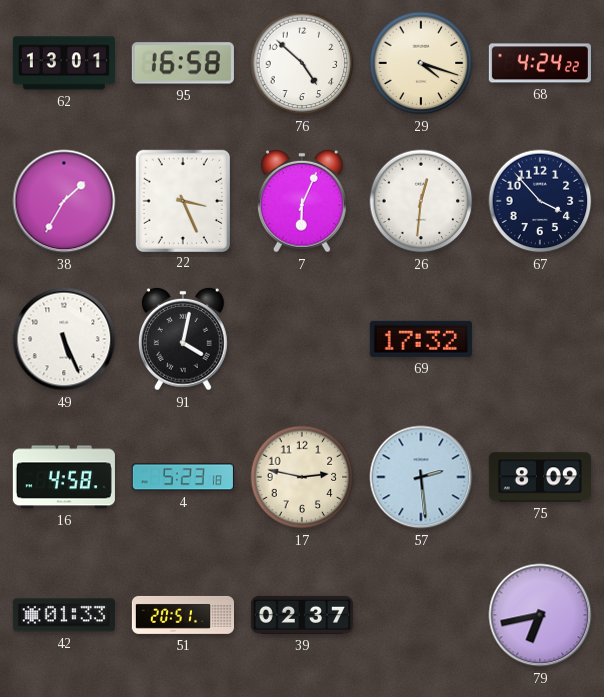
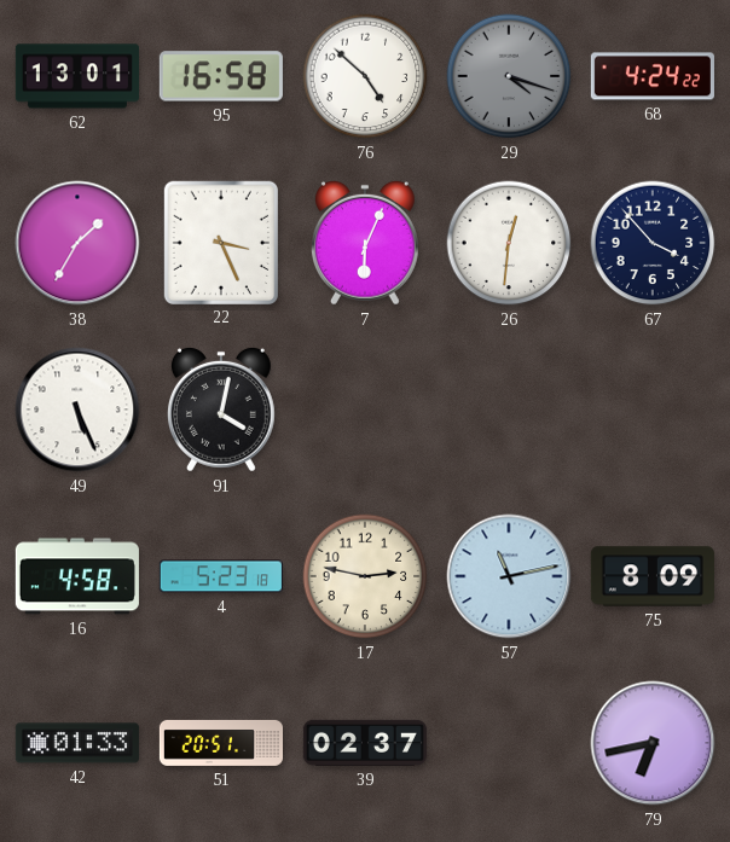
29 dial: cream -> grey (509, 76)
69: 17:32 -> none (421, 339)
57: 2:29 -> 11:13 (509, 576)
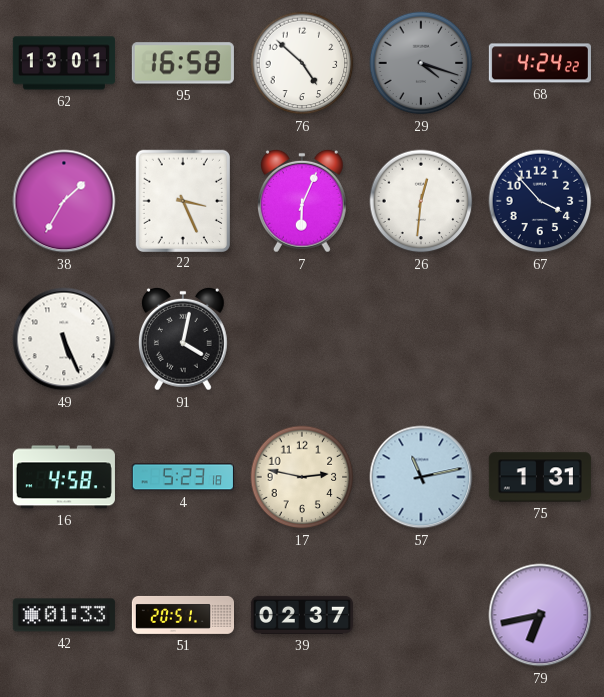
75: 8:09 -> 1:31 (540, 477)
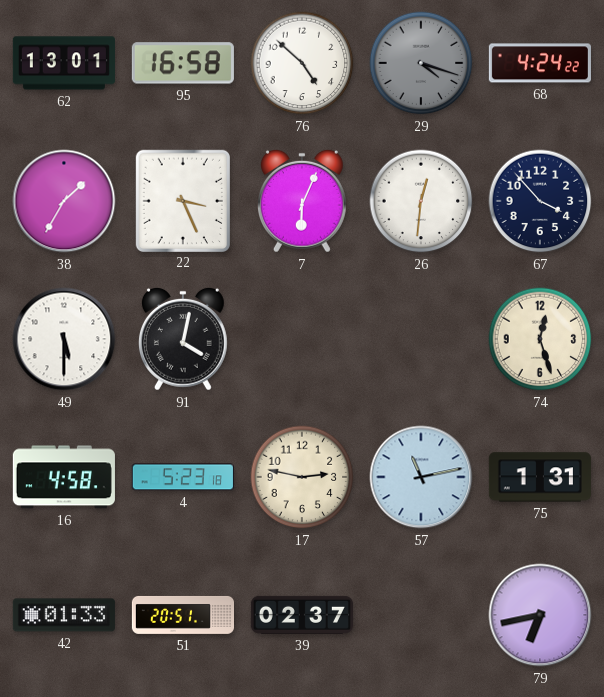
49: 5:26 -> 5:30 (64, 339)
74: none -> 12:27 (540, 339)
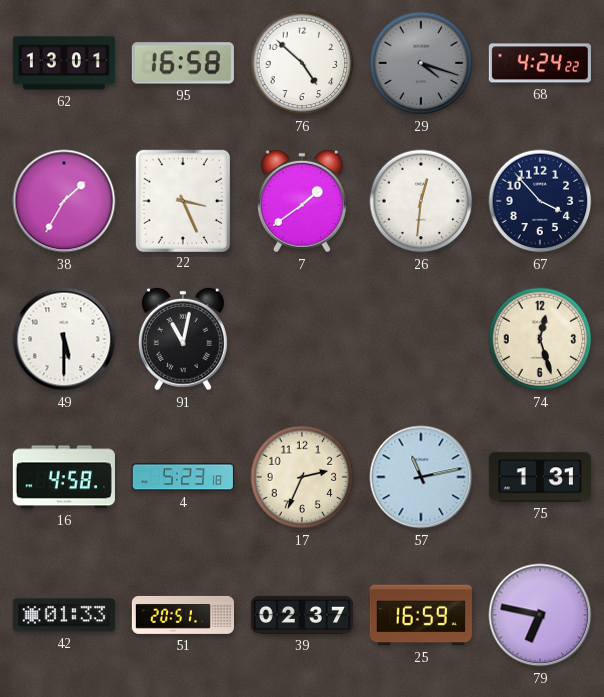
7: 6:04 -> 1:39 (302, 201)
91: 4:02 -> 11:02 (183, 339)
17: 2:47 -> 2:34 (302, 477)
25: none -> 16:59 (421, 615)
79: 6:43 -> 6:47 (540, 615)
